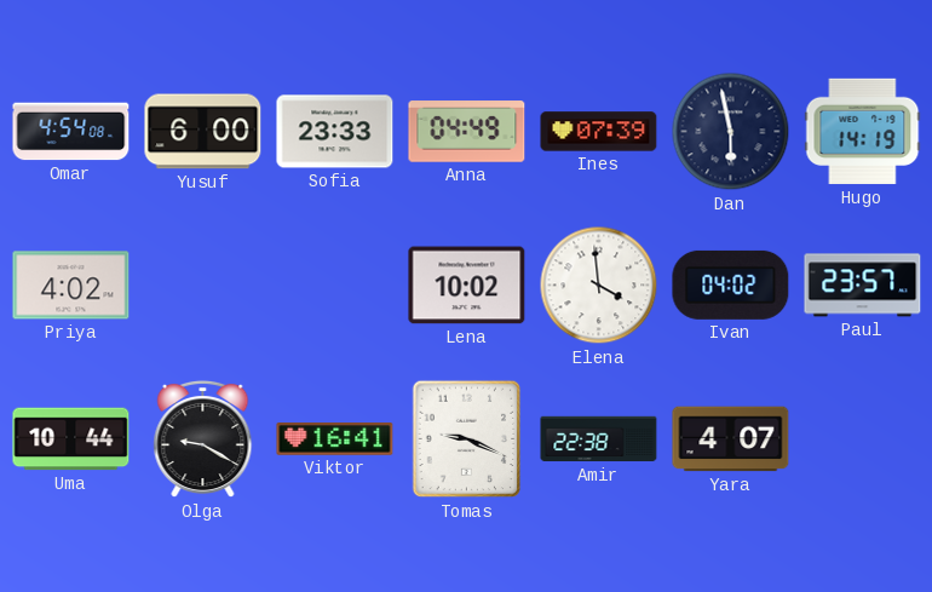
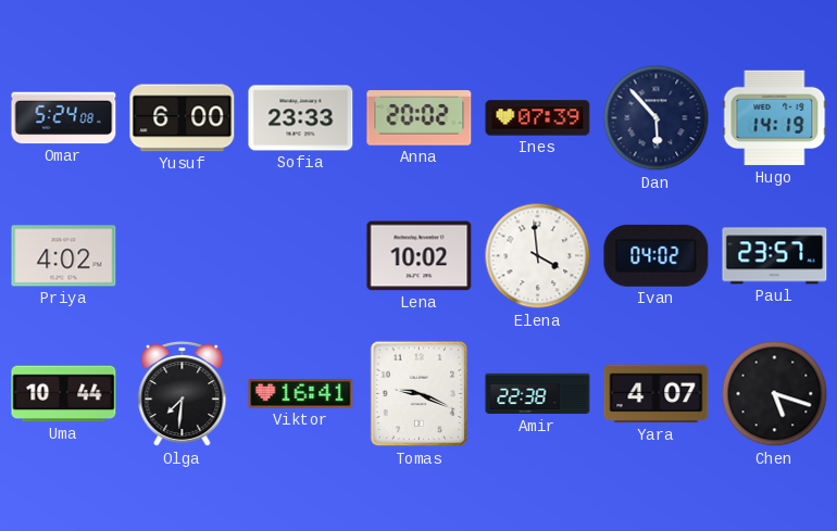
Omar: 4:54 -> 5:24 (64, 118)
Anna: 04:49 -> 20:02 (420, 118)
Dan: 5:58 -> 5:53 (657, 118)
Olga: 9:20 -> 7:31 (183, 394)
Chen: none -> 5:18 (775, 394)
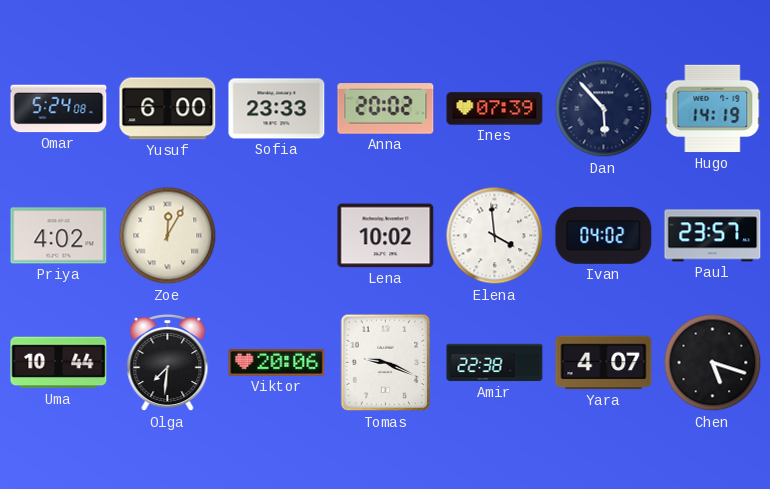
Zoe: none -> 12:05 (168, 236)
Viktor: 16:41 -> 20:06 (277, 363)
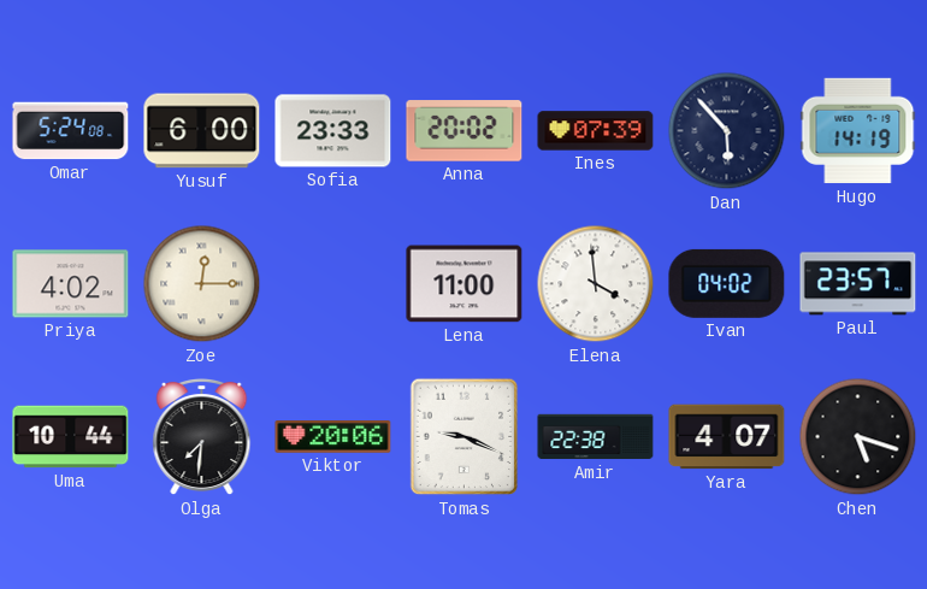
Zoe: 12:05 -> 12:15 (202, 284)
Lena: 10:02 -> 11:00 (465, 284)
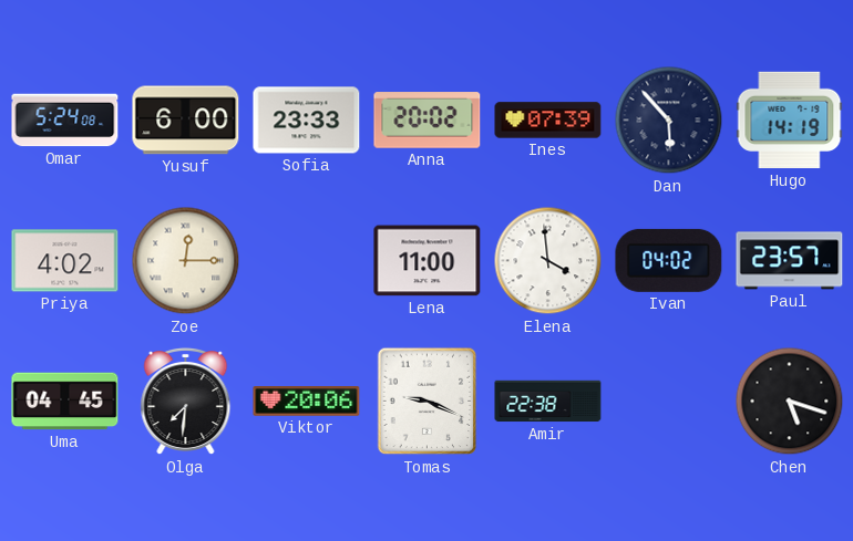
Uma: 10:44 -> 04:45 (65, 402)
Yara: 4:07 -> none (727, 437)
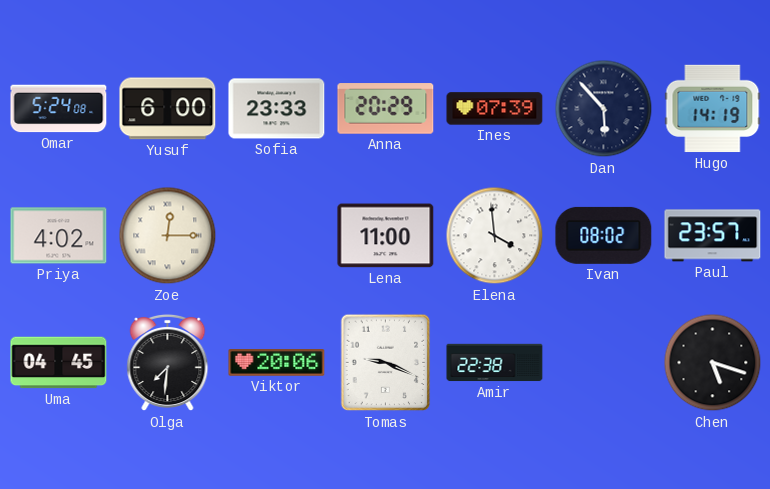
Anna: 20:02 -> 20:29 (386, 109)
Ivan: 04:02 -> 08:02 (604, 235)
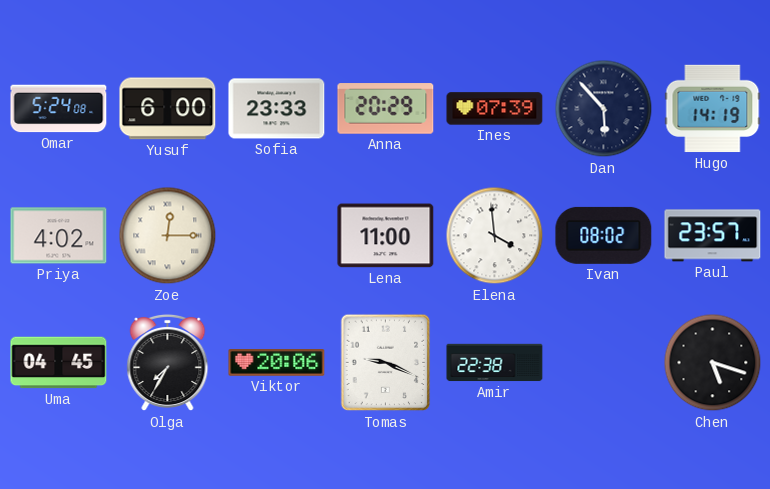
Olga: 7:31 -> 7:35 (168, 363)
